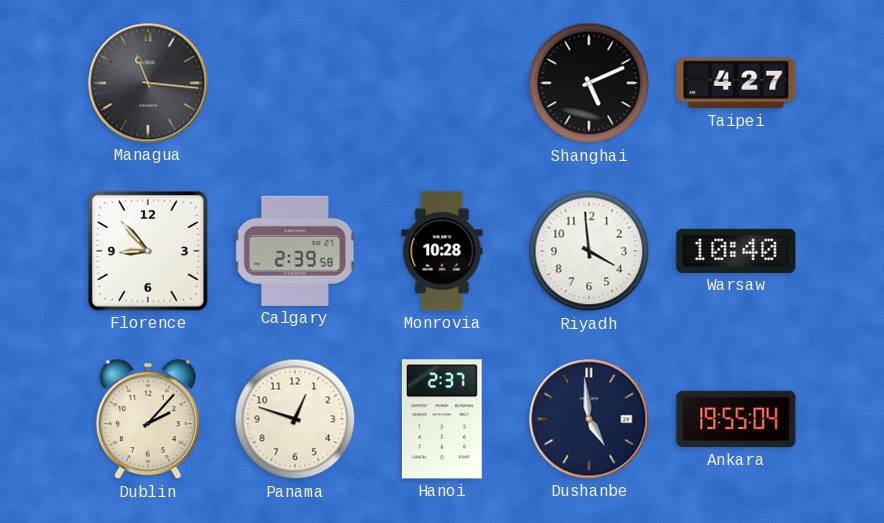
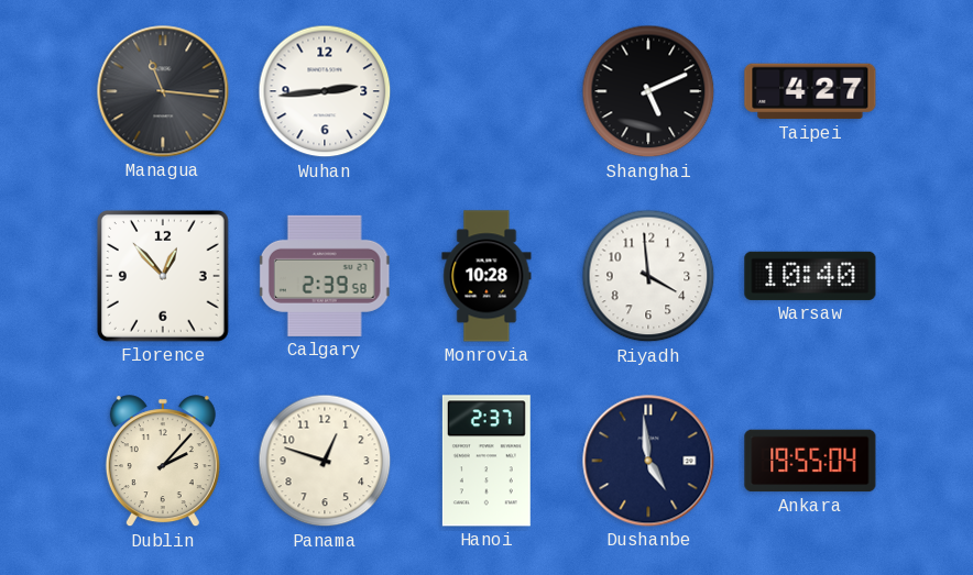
Wuhan: none -> 2:44 (325, 91)
Florence: 8:53 -> 12:53 (163, 276)
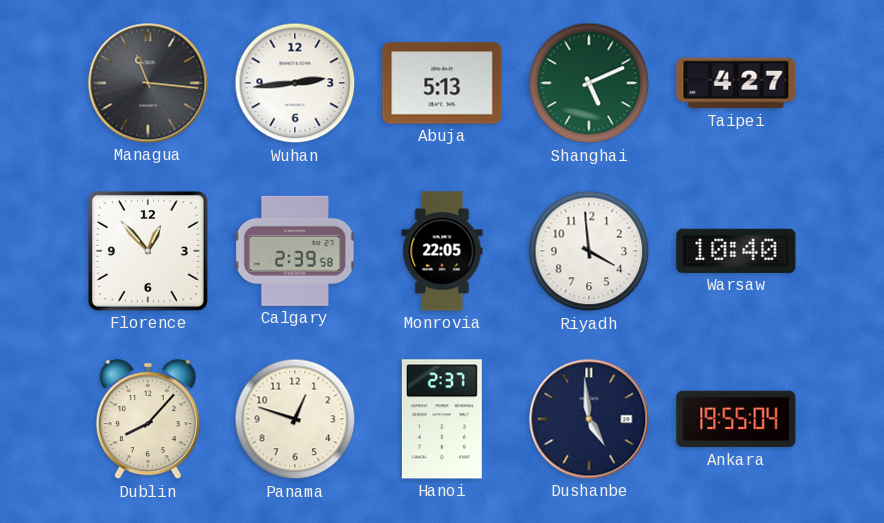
Abuja: none -> 5:13 (442, 83)
Shanghai dial: black -> green (589, 83)
Monrovia: 10:28 -> 22:05 (442, 251)
Dublin: 2:07 -> 8:07 (148, 420)
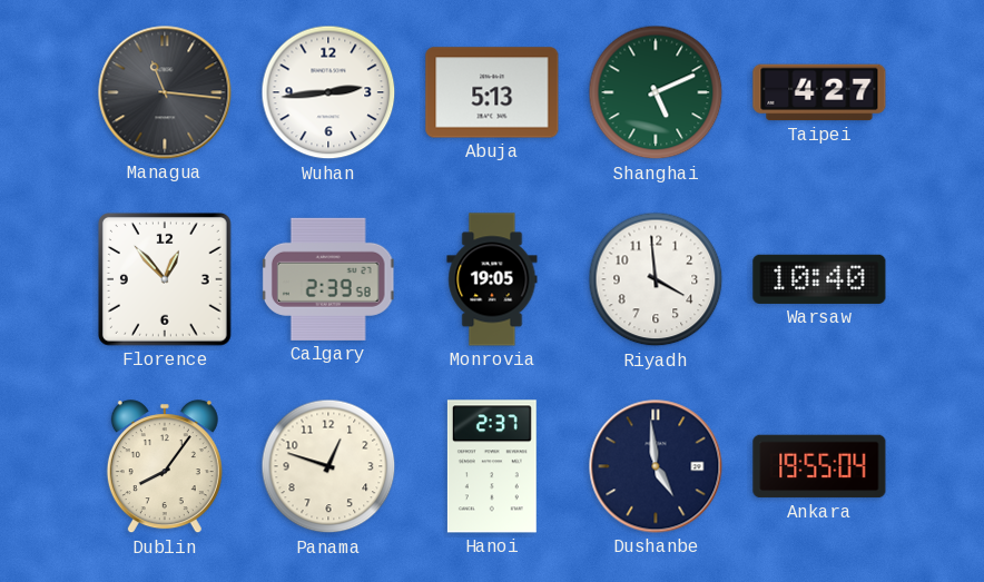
Monrovia: 22:05 -> 19:05 (492, 279)
Dublin: 8:07 -> 8:06 (165, 467)
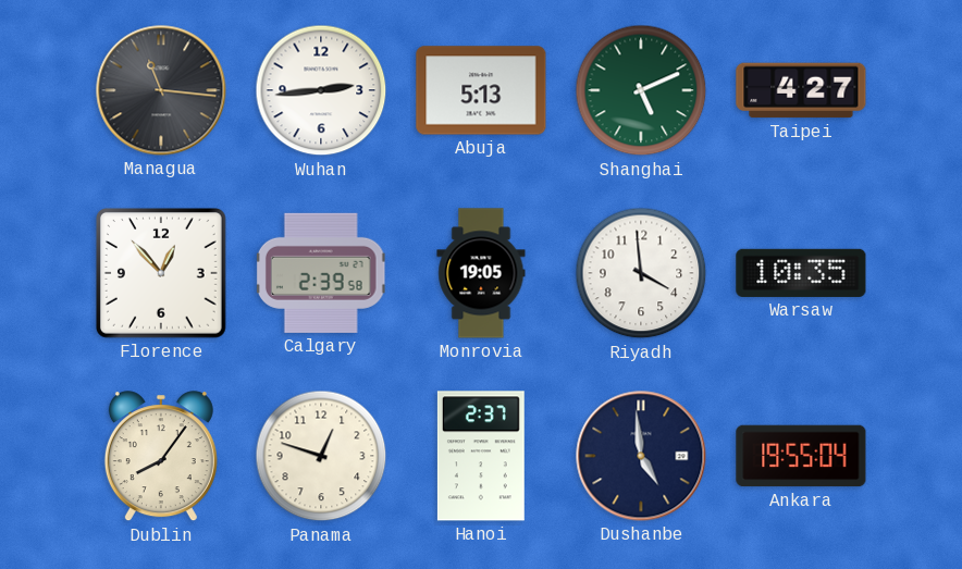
Warsaw: 10:40 -> 10:35 (801, 273)
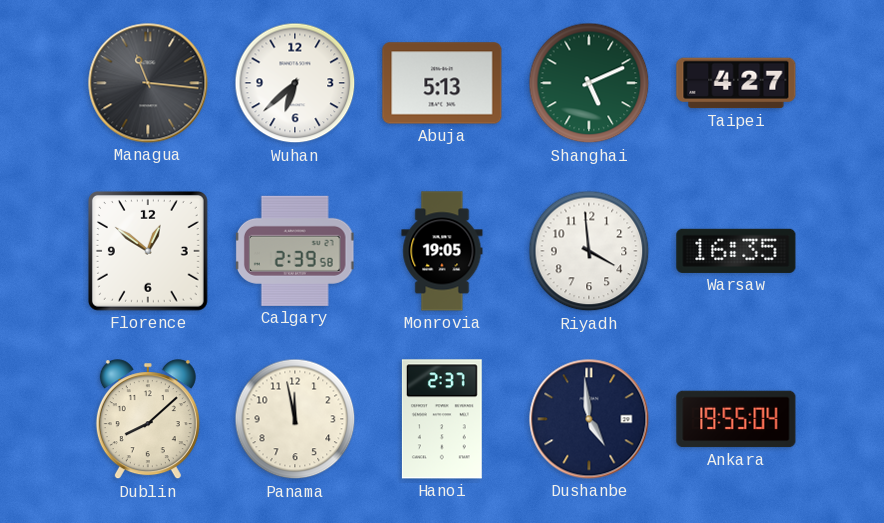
Wuhan: 2:44 -> 6:38 (295, 83)
Florence: 12:53 -> 12:51 (148, 251)
Warsaw: 10:35 -> 16:35 (736, 251)
Dublin: 8:06 -> 8:08 (148, 420)
Panama: 12:48 -> 11:58 (295, 419)
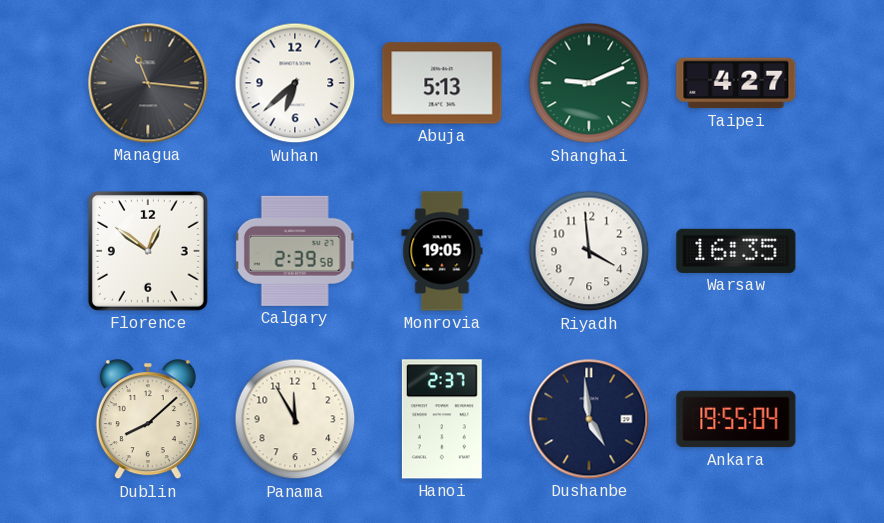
Shanghai: 5:11 -> 9:11 (589, 83)
Panama: 11:58 -> 11:55 (295, 419)
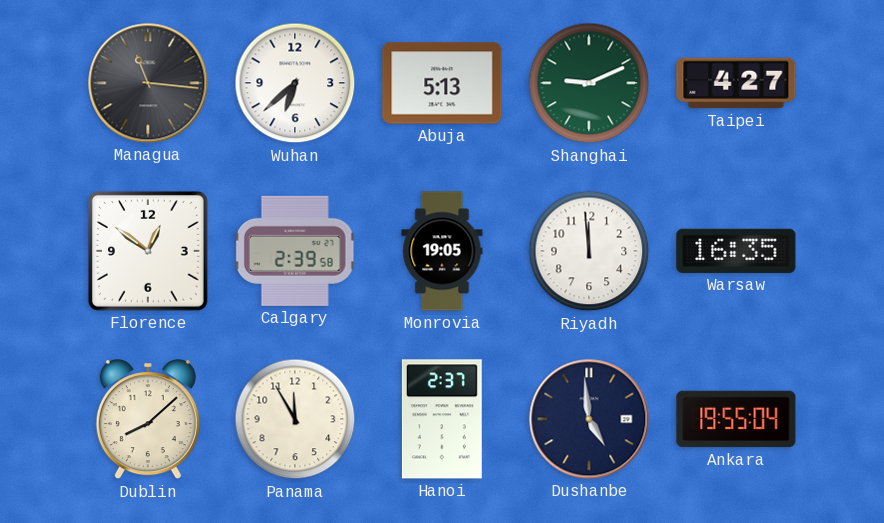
Riyadh: 3:59 -> 11:59 (589, 251)
